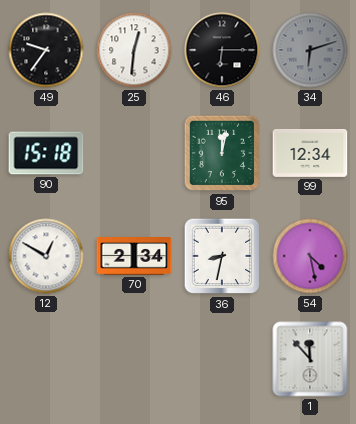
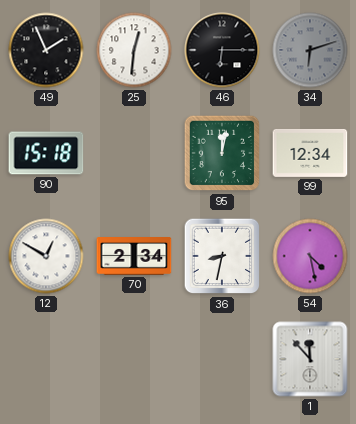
49: 9:36 -> 1:56 (46, 50)
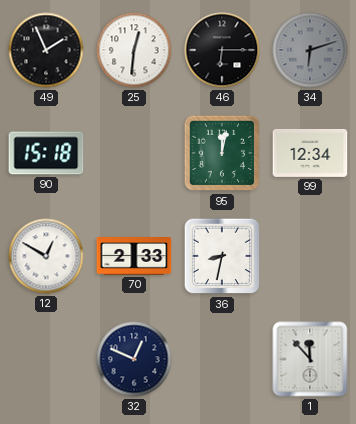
70: 2:34 -> 2:33 (134, 257)
54: 4:28 -> none (310, 256)
32: none -> 12:49 (134, 359)
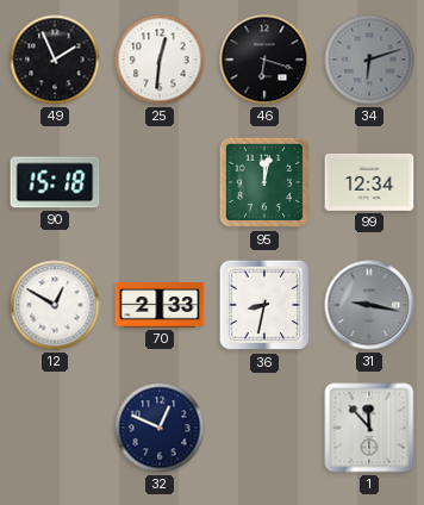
46: 6:15 -> 6:18 (264, 60)
31: none -> 9:17 (369, 305)
